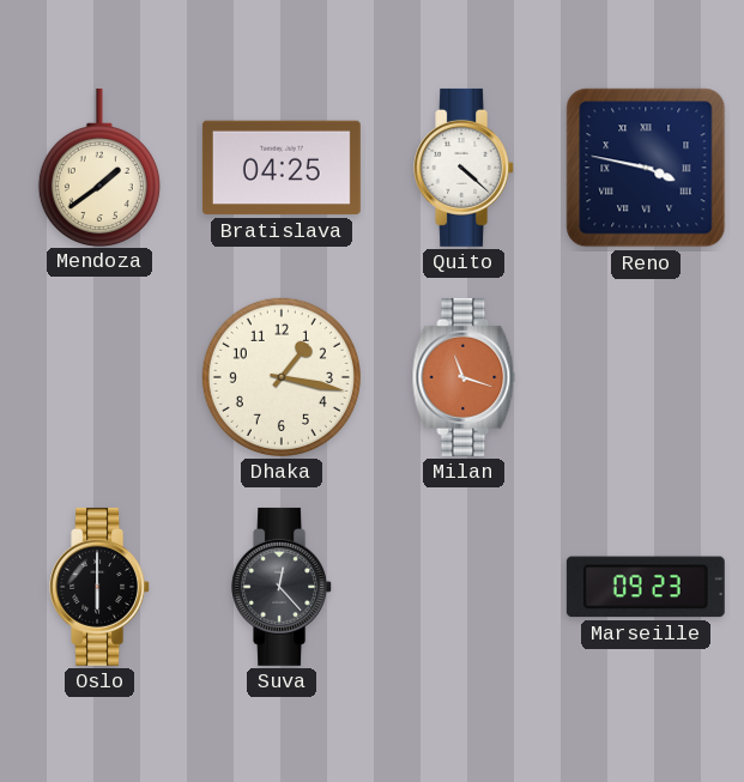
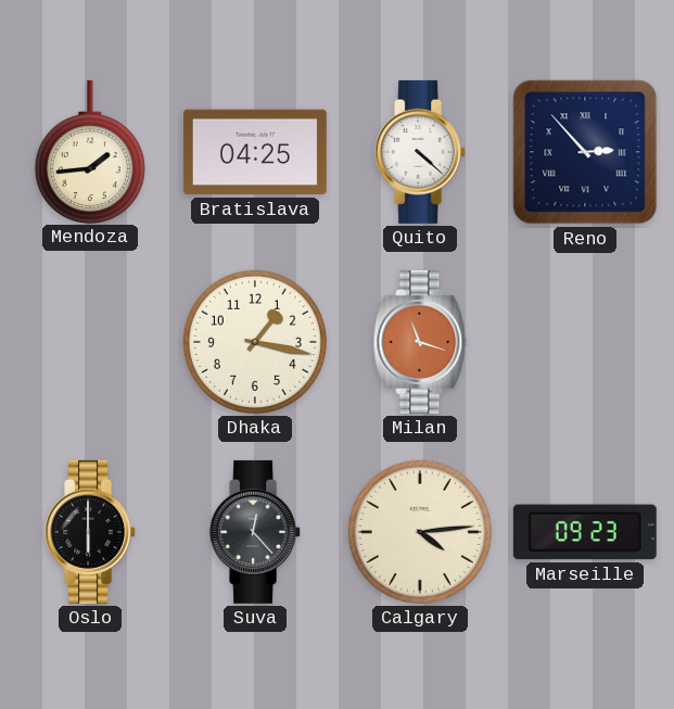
Mendoza: 1:39 -> 1:44 (90, 151)
Reno: 3:47 -> 2:53 (585, 152)
Calgary: none -> 4:14 (420, 532)
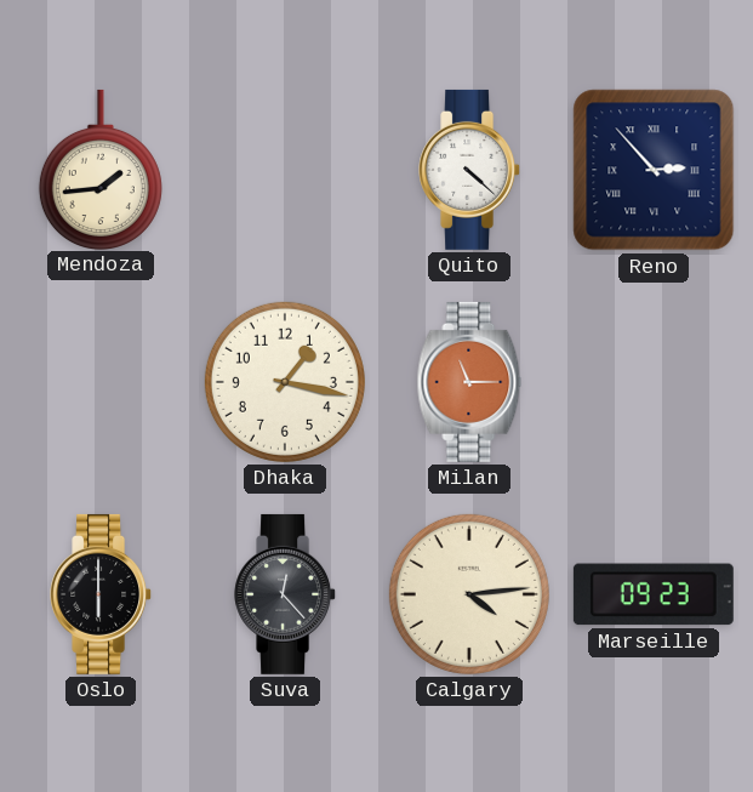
Bratislava: 04:25 -> none (255, 152)
Milan: 11:18 -> 11:15 (469, 382)
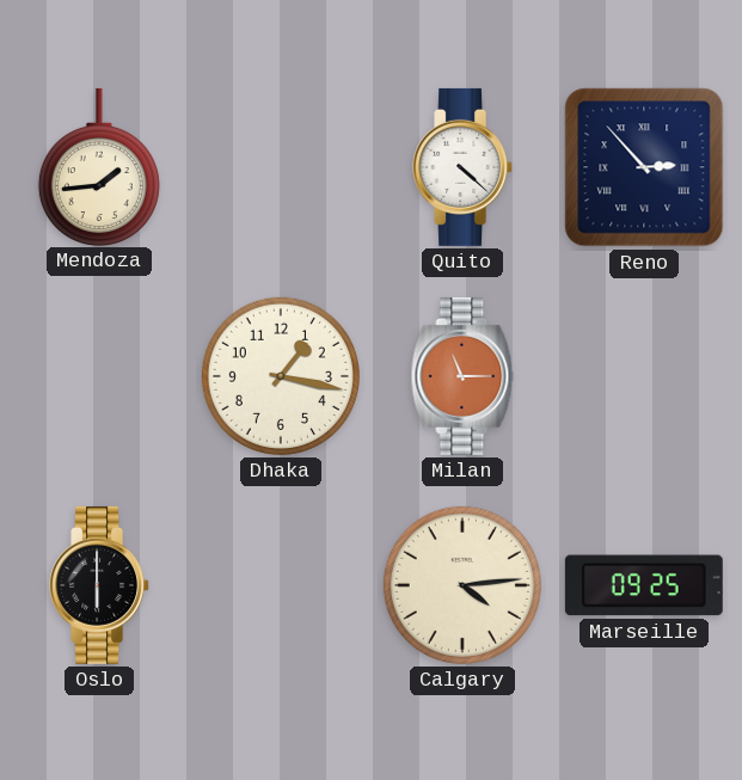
Suva: 12:23 -> none (286, 594)
Marseille: 09:23 -> 09:25 (644, 585)
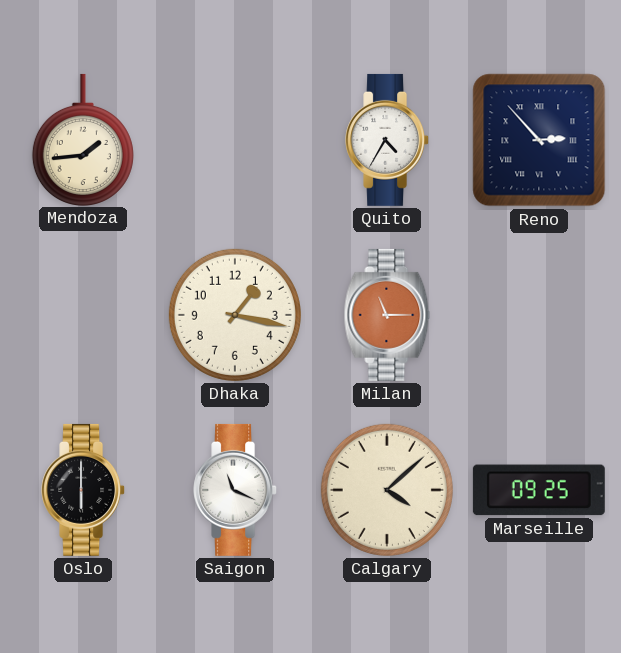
Quito: 4:22 -> 4:35 (388, 140)
Saigon: none -> 11:19 (236, 490)
Calgary: 4:14 -> 4:08 (387, 490)
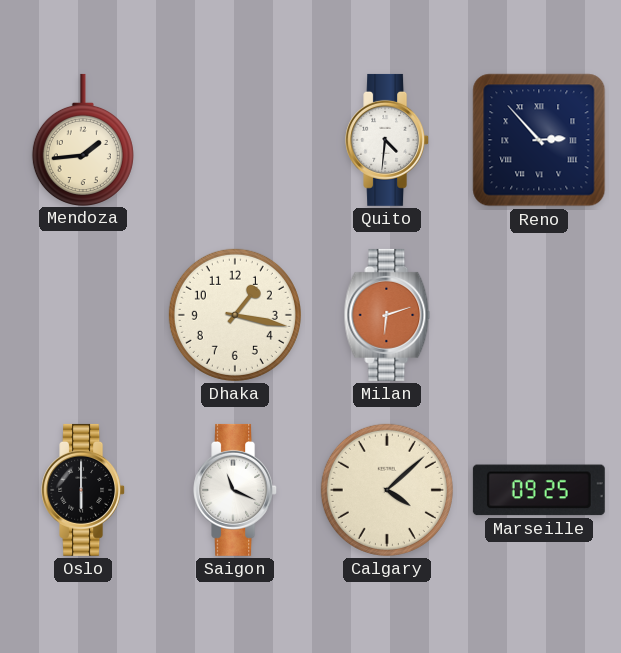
Quito: 4:35 -> 4:31 (388, 140)
Milan: 11:15 -> 6:12 (387, 315)
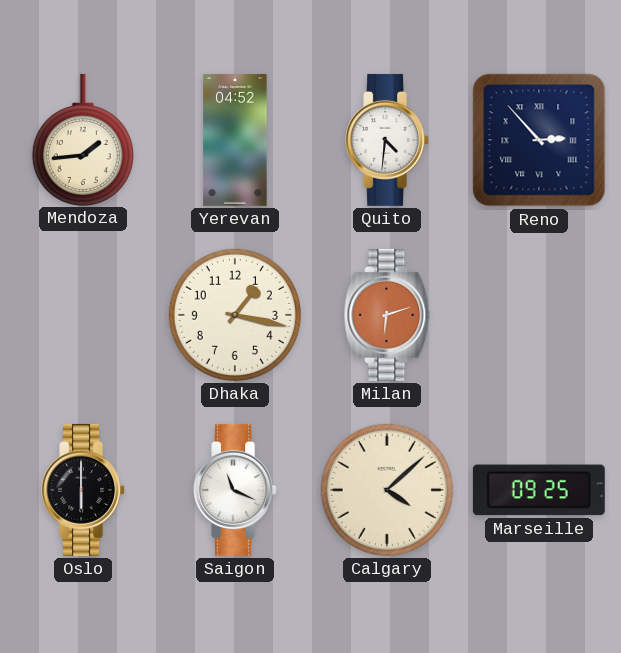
Yerevan: none -> 04:52 (235, 140)
